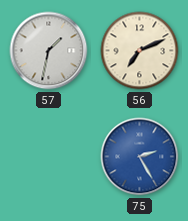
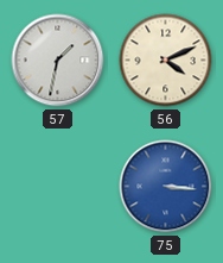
56: 7:11 -> 4:11 (166, 61)
75: 2:25 -> 3:16 (166, 187)
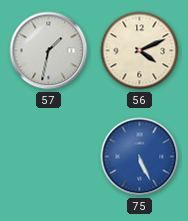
75: 3:16 -> 5:26 (140, 157)
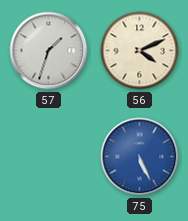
57: 1:32 -> 1:33 (49, 51)
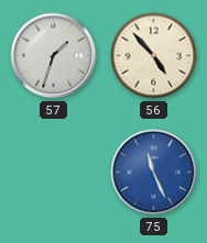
56: 4:11 -> 4:53 (154, 56)
75: 5:26 -> 11:26 (154, 173)
